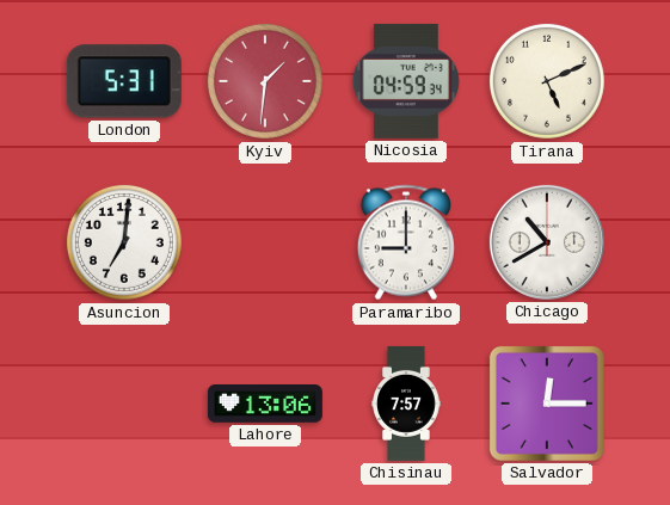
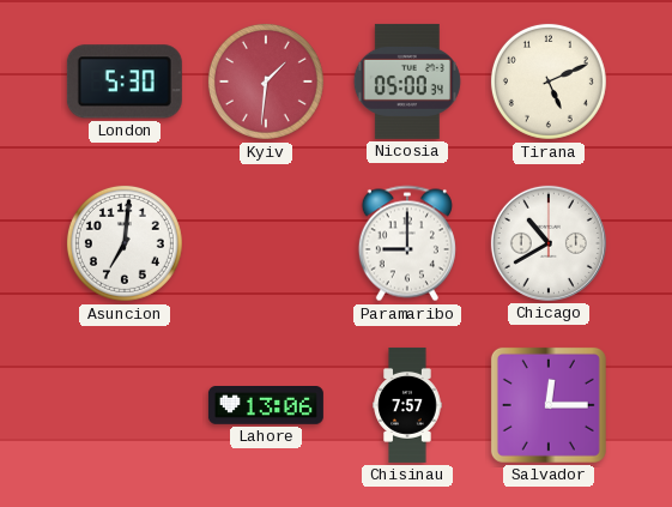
London: 5:31 -> 5:30 (125, 82)
Nicosia: 04:59 -> 05:00 (407, 82)
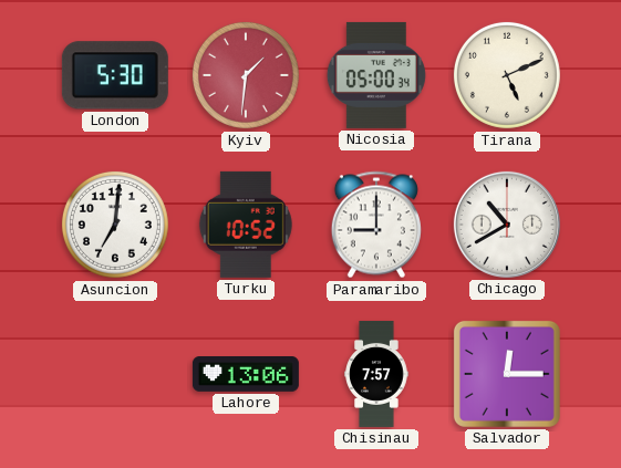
Turku: none -> 10:52 (246, 225)
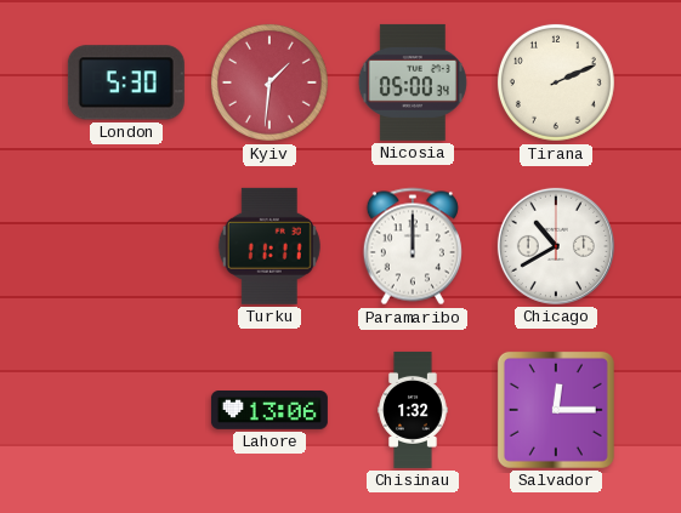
Tirana: 5:11 -> 2:11 (556, 82)
Asuncion: 7:01 -> none (115, 225)
Turku: 10:52 -> 11:11 (269, 246)
Paramaribo: 9:00 -> 12:00 (413, 246)
Chisinau: 7:57 -> 1:32 (413, 410)
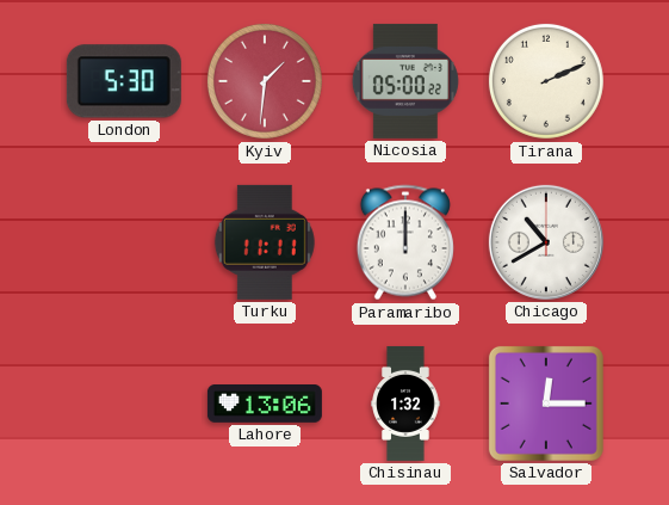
Nicosia: 05:00:34 -> 05:00:22 (405, 81)
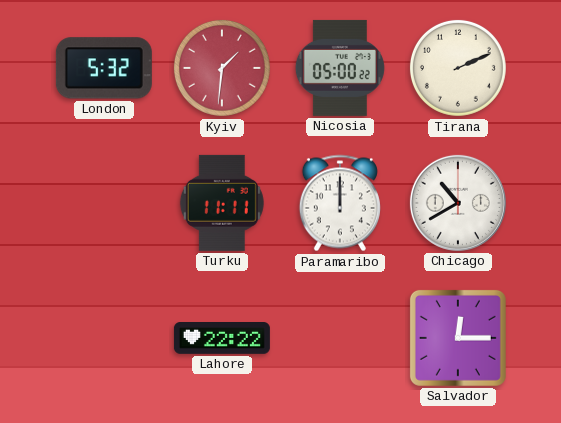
London: 5:30 -> 5:32 (104, 68)
Lahore: 13:06 -> 22:22 (222, 339)
Chisinau: 1:32 -> none (405, 404)
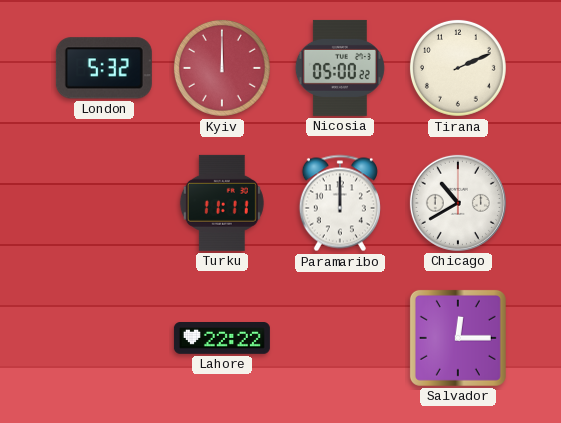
Kyiv: 1:31 -> 12:00 (222, 68)
